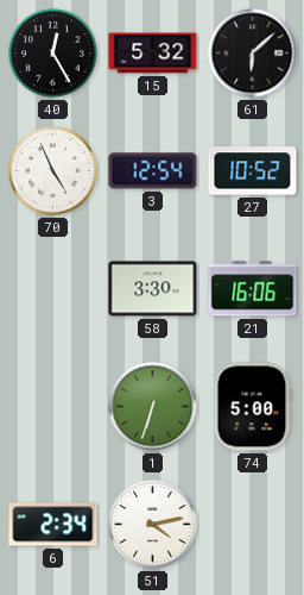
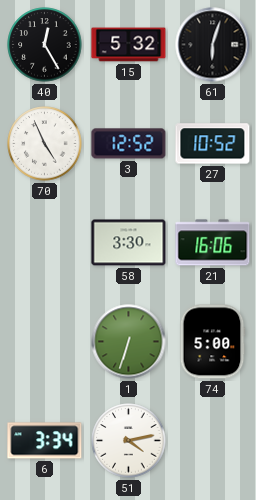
61: 6:08 -> 6:03 (213, 45)
3: 12:54 -> 12:52 (129, 144)
6: 2:34 -> 3:34 (45, 441)
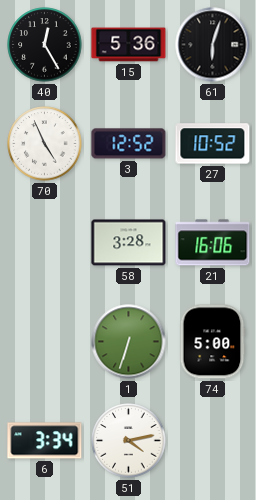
15: 5:32 -> 5:36 (129, 45)
58: 3:30 -> 3:28 (129, 243)
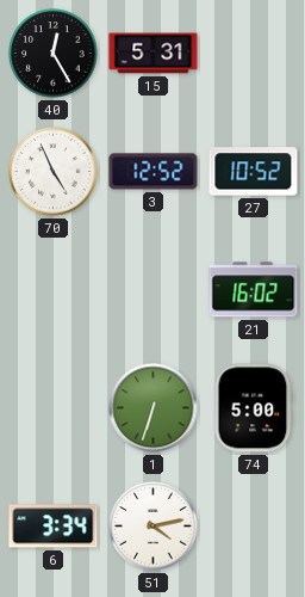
15: 5:36 -> 5:31 (154, 54)
61: 6:03 -> none (213, 45)
58: 3:28 -> none (129, 243)
21: 16:06 -> 16:02 (254, 290)
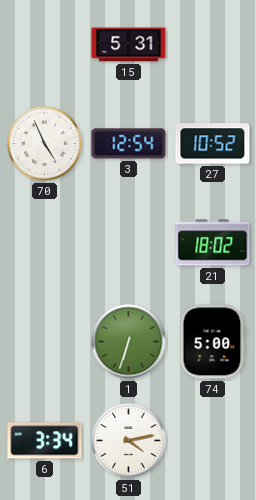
40: 12:25 -> none (54, 54)
3: 12:52 -> 12:54 (129, 144)
21: 16:02 -> 18:02 (213, 243)
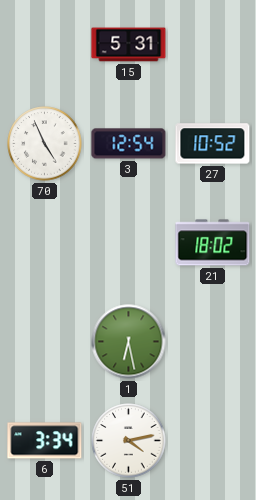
1: 6:33 -> 6:28 (129, 342)
74: 5:00 -> none (212, 342)
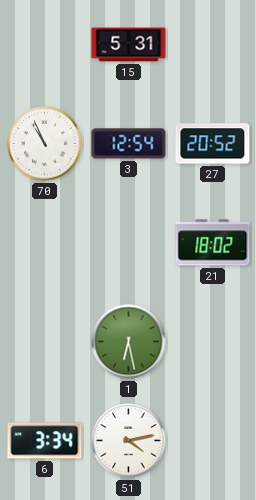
70: 4:56 -> 10:56 (45, 144)
27: 10:52 -> 20:52 (213, 144)
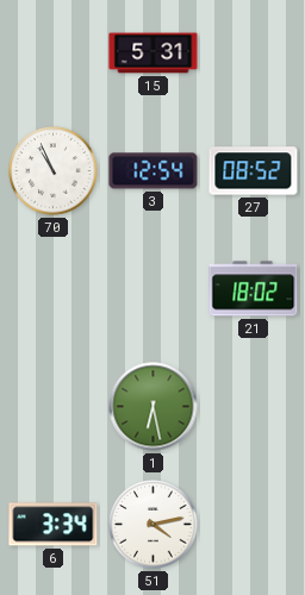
27: 20:52 -> 08:52 (254, 171)
